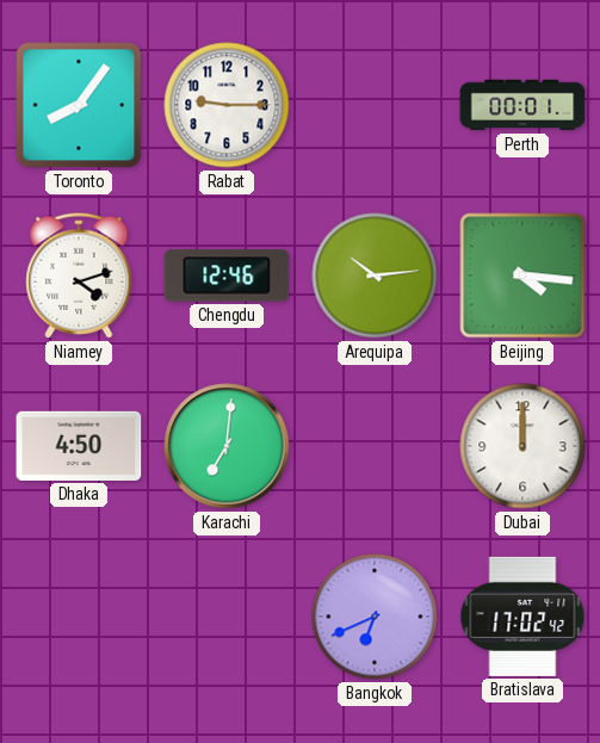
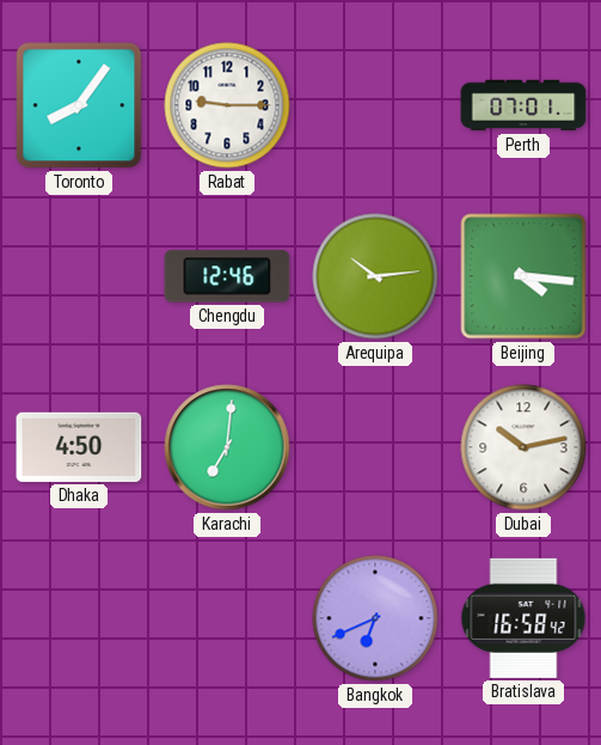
Perth: 00:01 -> 07:01 (523, 105)
Niamey: 4:12 -> none (79, 275)
Dubai: 12:00 -> 10:13 (523, 447)
Bratislava: 17:02 -> 16:58 (523, 618)
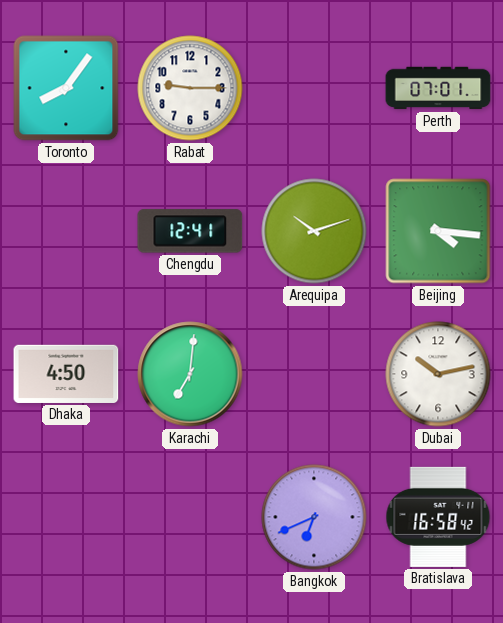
Chengdu: 12:46 -> 12:41 (190, 231)
Arequipa: 10:14 -> 10:12 (314, 231)
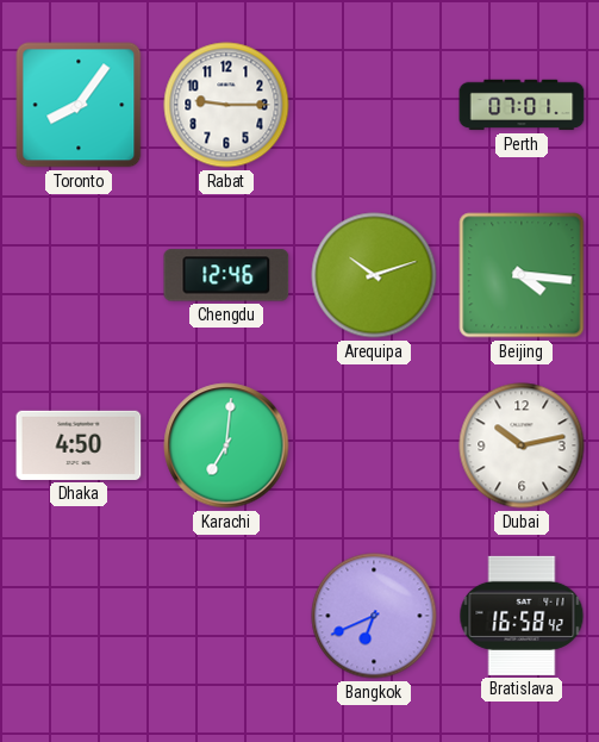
Chengdu: 12:41 -> 12:46 (226, 275)
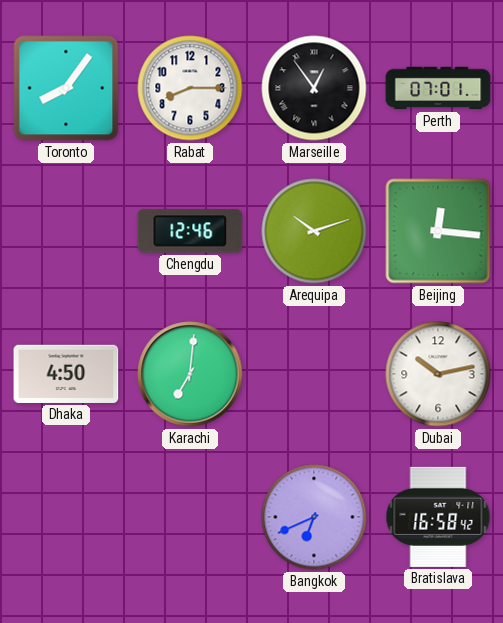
Rabat: 9:15 -> 8:15 (190, 88)
Marseille: none -> 12:54 (314, 88)
Beijing: 4:16 -> 12:16 (438, 231)
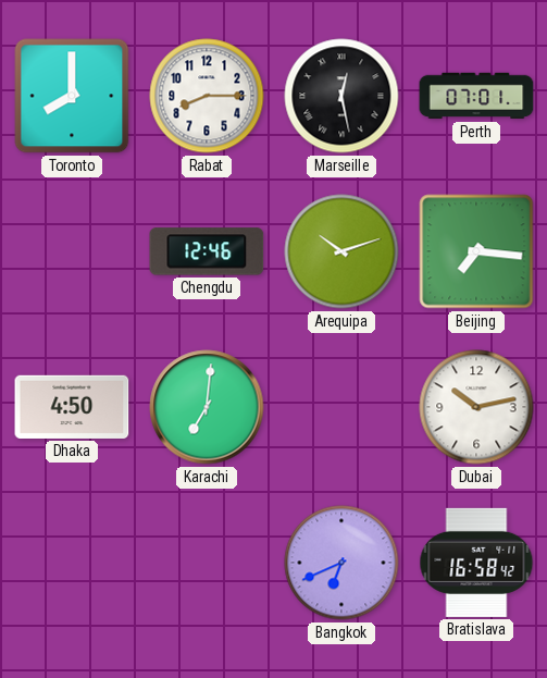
Toronto: 8:06 -> 8:00 (72, 96)
Marseille: 12:54 -> 12:28 (341, 96)
Beijing: 12:16 -> 7:16 (476, 251)
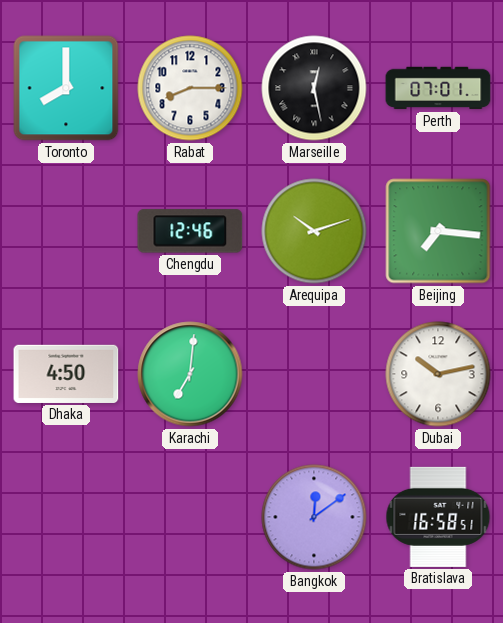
Bangkok: 6:41 -> 12:09 (314, 517)
Bratislava: 16:58:42 -> 16:58:51 (438, 517)
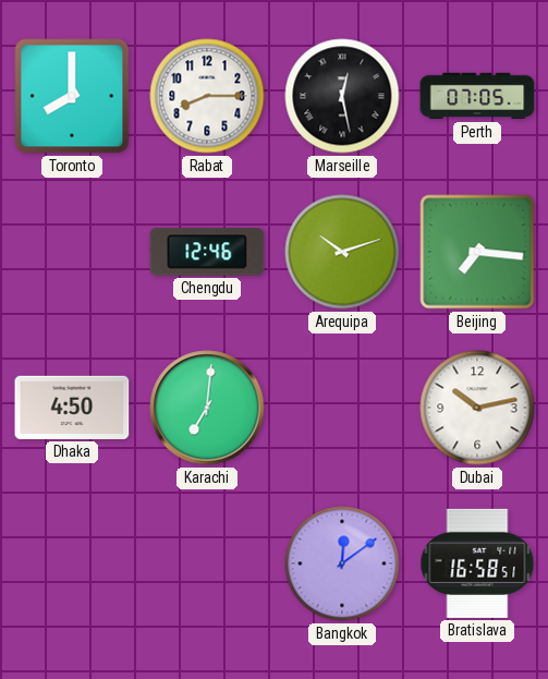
Perth: 07:01 -> 07:05 (477, 96)
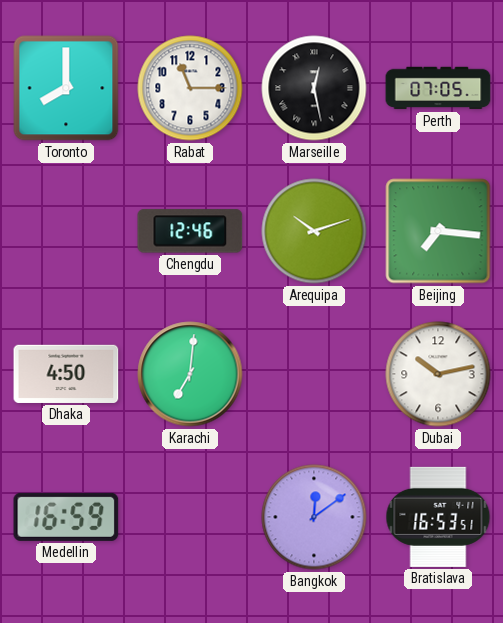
Rabat: 8:15 -> 11:15 (190, 88)
Medellin: none -> 16:59 (66, 517)
Bratislava: 16:58 -> 16:53 (438, 517)
